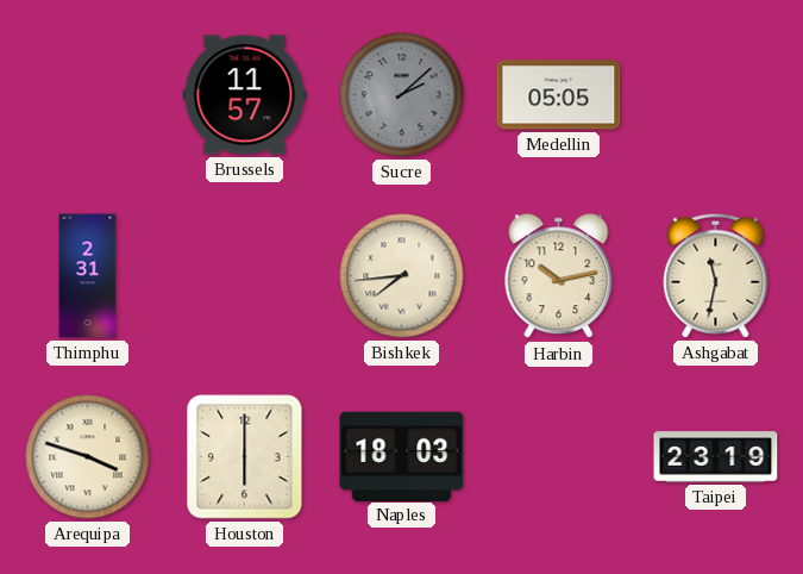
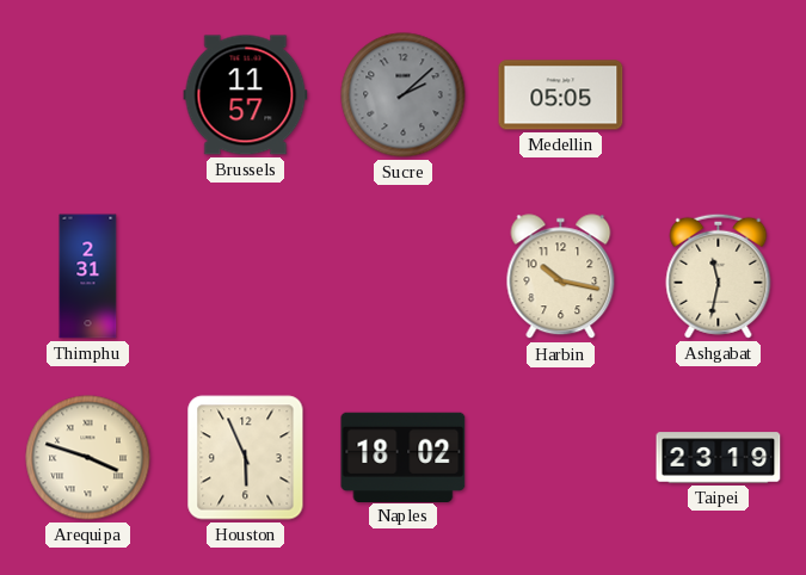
Bishkek: 7:44 -> none (402, 276)
Harbin: 10:13 -> 10:17 (561, 277)
Houston: 6:00 -> 5:56 (246, 458)
Naples: 18:03 -> 18:02 (404, 457)
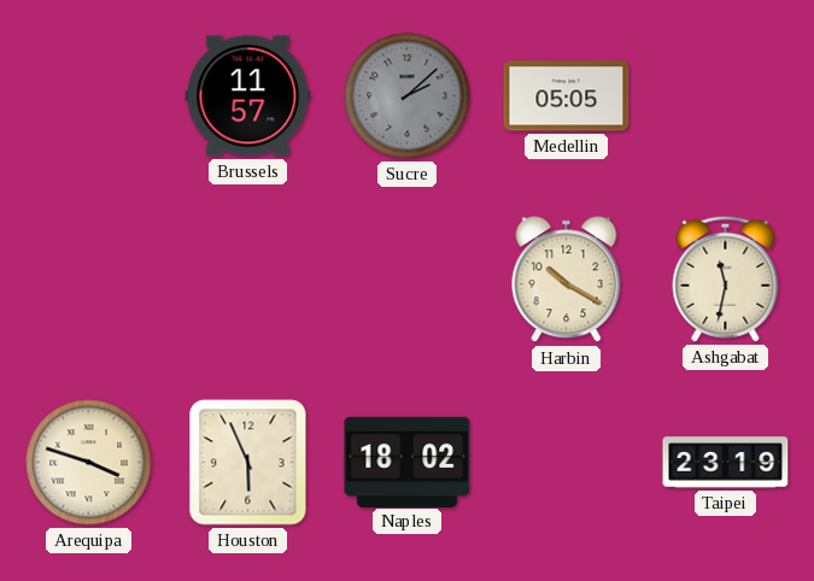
Thimphu: 2:31 -> none (88, 277)
Harbin: 10:17 -> 10:20 (567, 280)
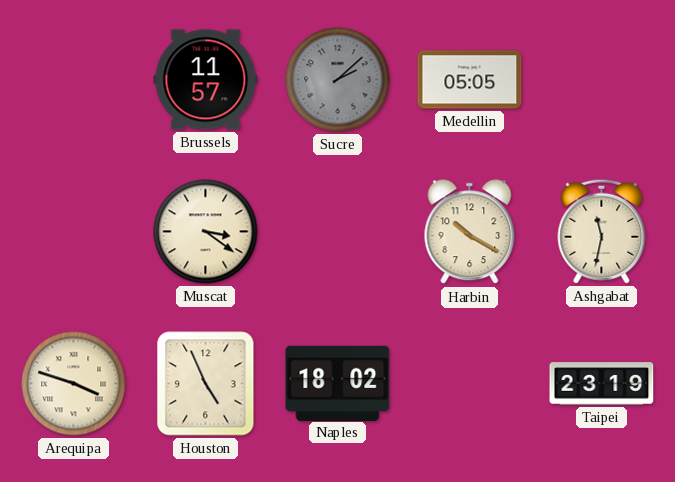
Muscat: none -> 3:21 (206, 232)
Houston: 5:56 -> 4:56 (206, 384)
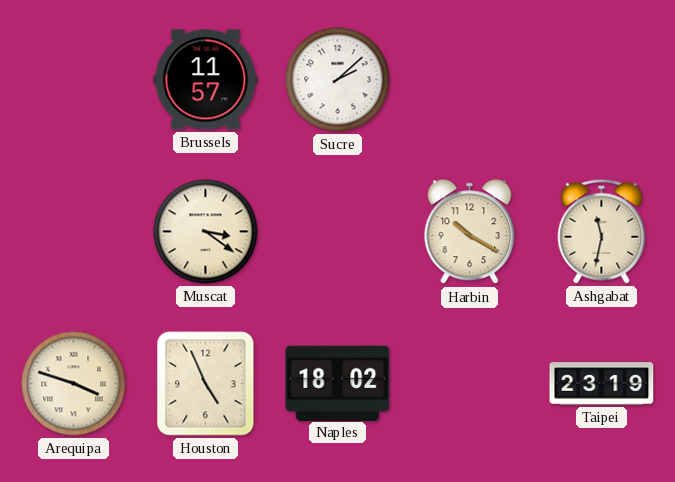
Sucre dial: grey -> white (338, 80)
Medellin: 05:05 -> none (470, 80)
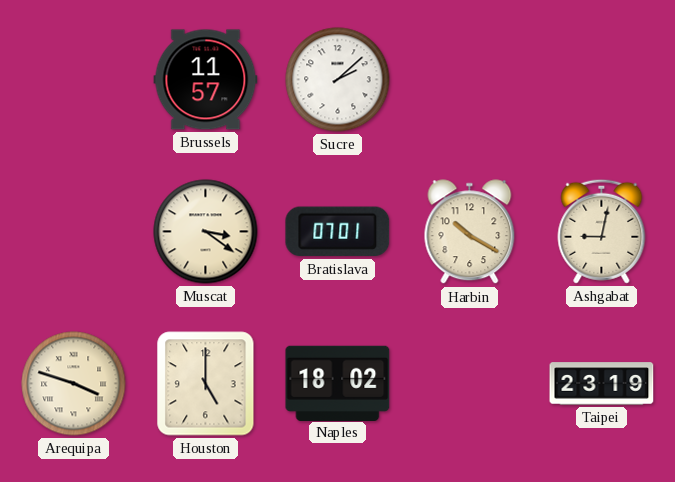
Bratislava: none -> 07:01 (338, 232)
Ashgabat: 11:32 -> 9:02 (602, 231)
Houston: 4:56 -> 5:00 (206, 384)
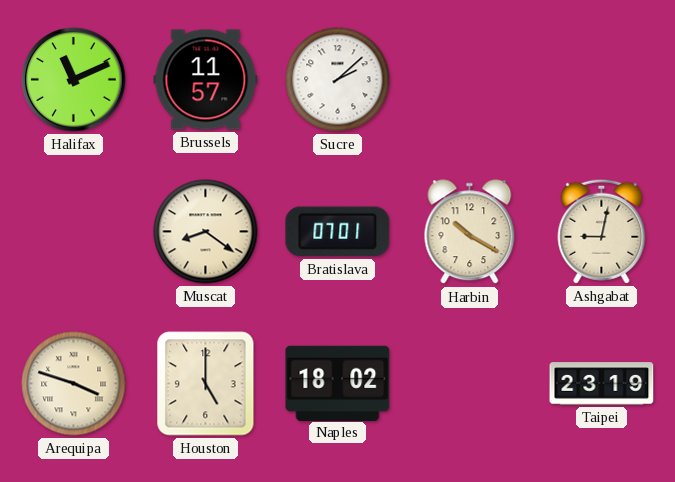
Halifax: none -> 11:11 (74, 80)
Muscat: 3:21 -> 8:21 (206, 232)
